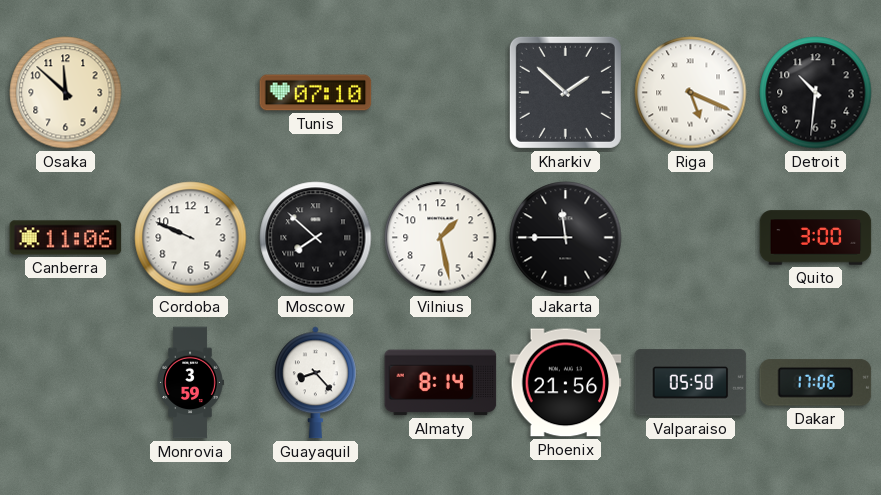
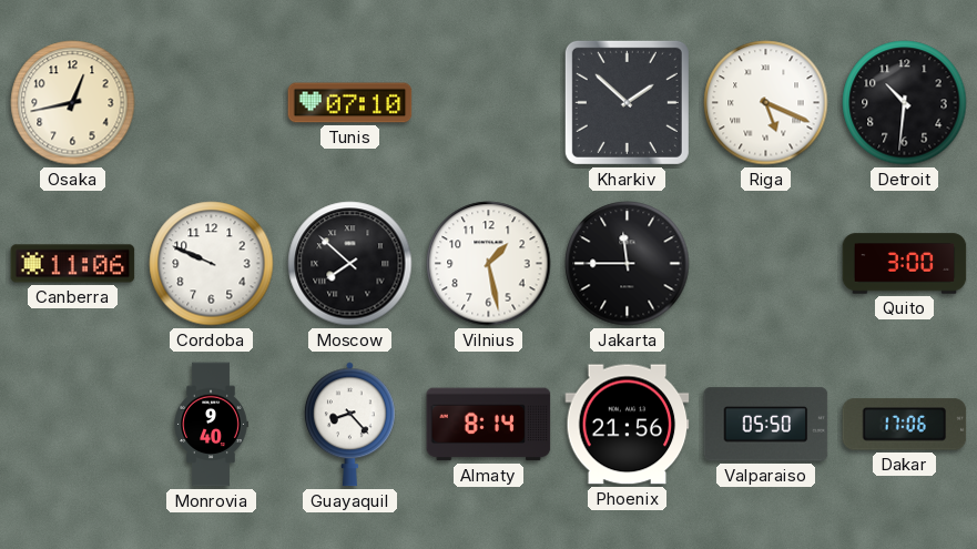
Osaka: 11:52 -> 12:43 (73, 103)
Monrovia: 3:59 -> 9:40 (211, 425)
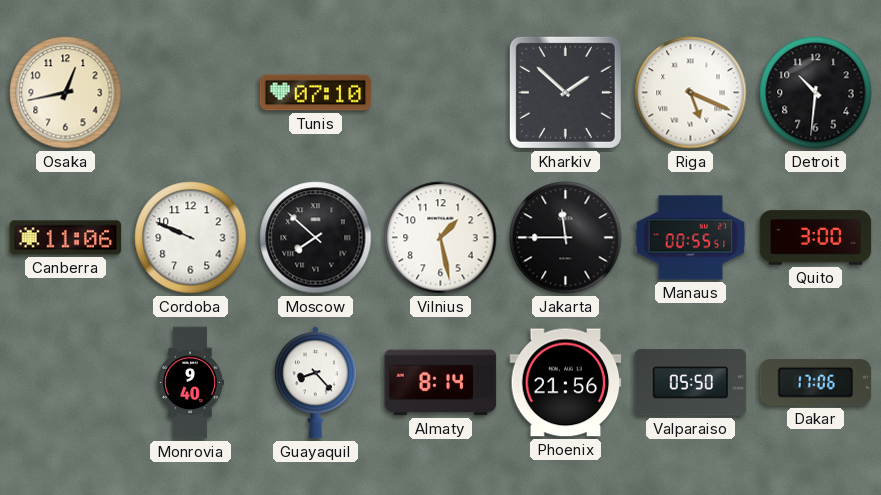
Manaus: none -> 00:55 (691, 238)
